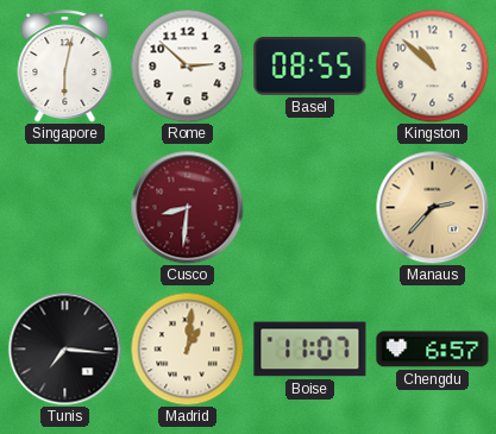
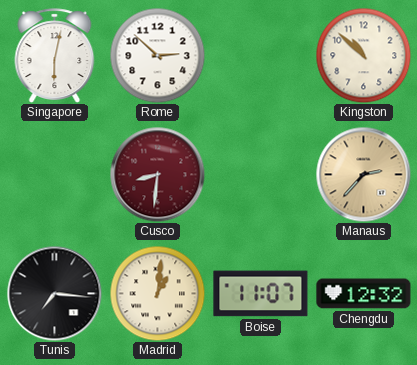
Basel: 08:55 -> none (310, 67)
Chengdu: 6:57 -> 12:32 (364, 294)
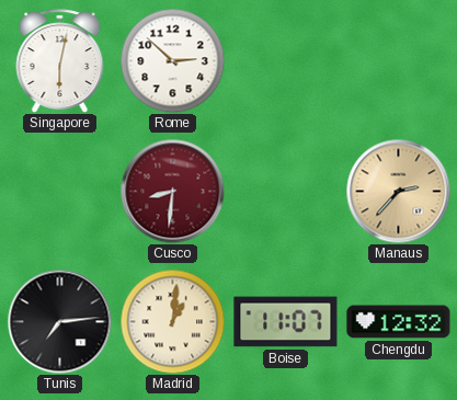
Kingston: 10:52 -> none (363, 55)
Tunis: 7:16 -> 7:14 (59, 321)
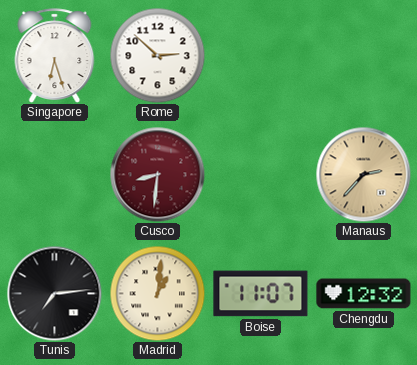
Singapore: 6:02 -> 6:27 (55, 56)
